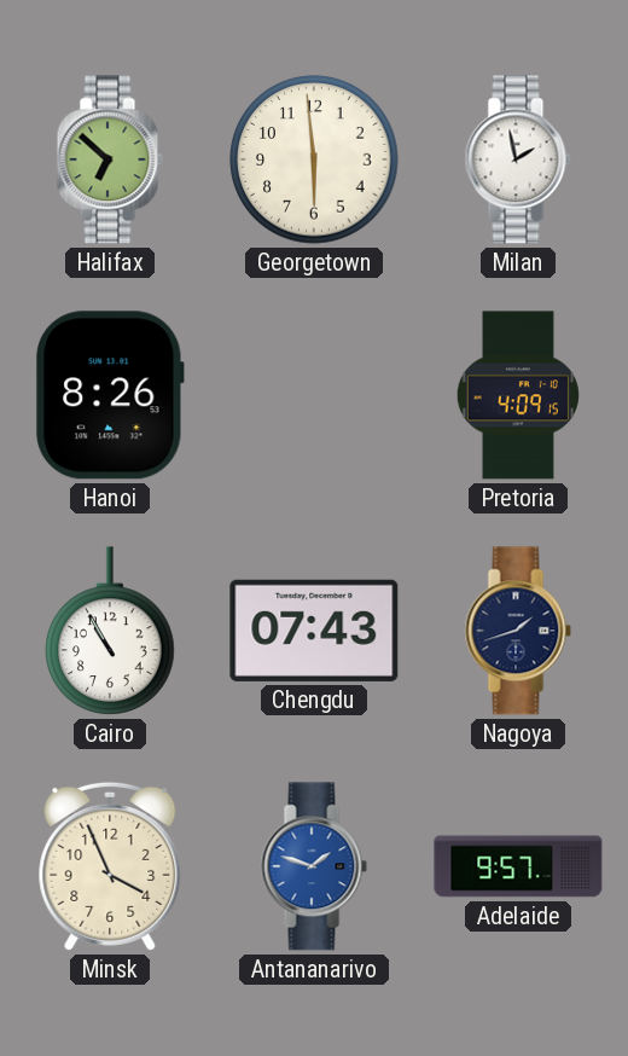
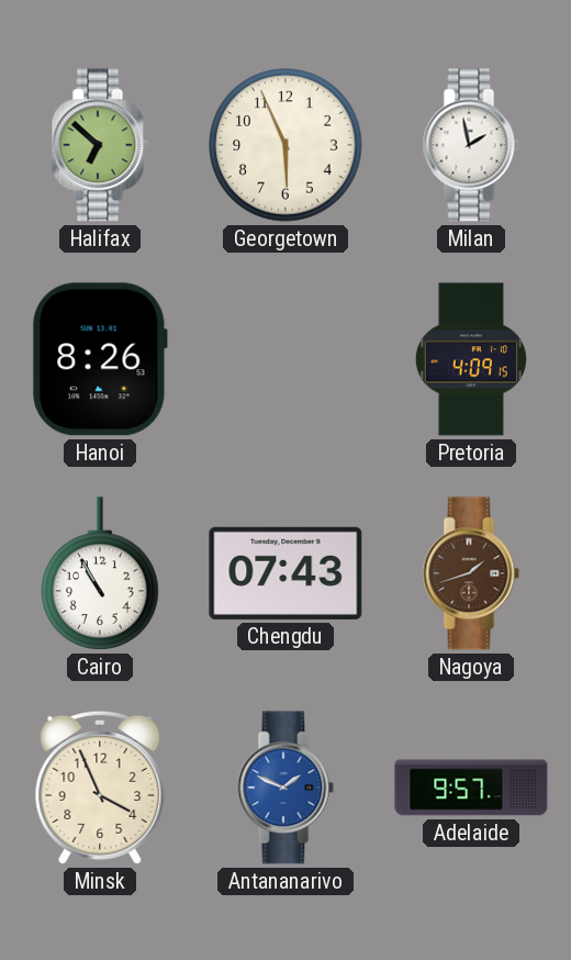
Georgetown: 5:59 -> 5:56 (285, 145)
Nagoya dial: navy -> brown (471, 573)
Antananarivo: 1:48 -> 1:49 (285, 788)
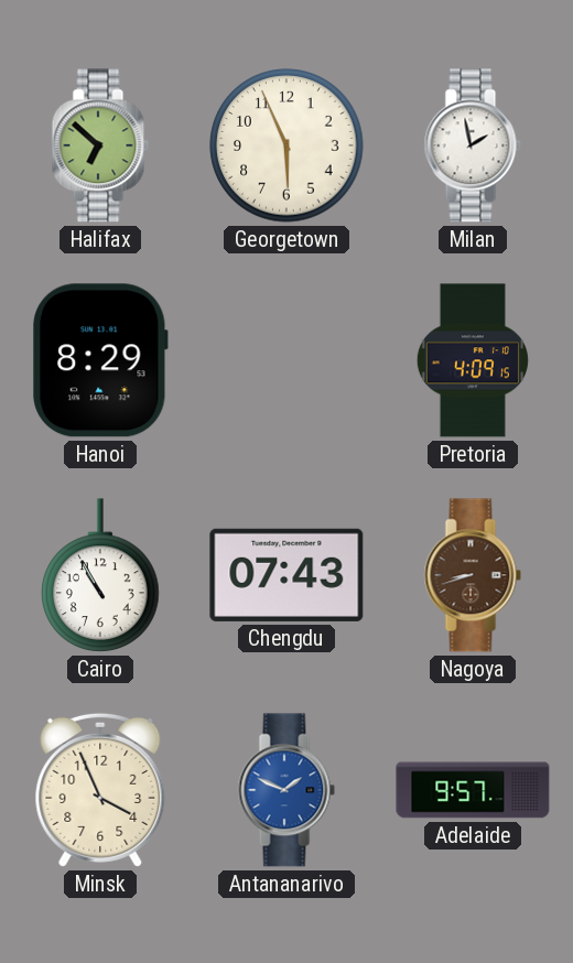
Hanoi: 8:26 -> 8:29 (100, 360)
Nagoya: 1:42 -> 8:42 (473, 575)
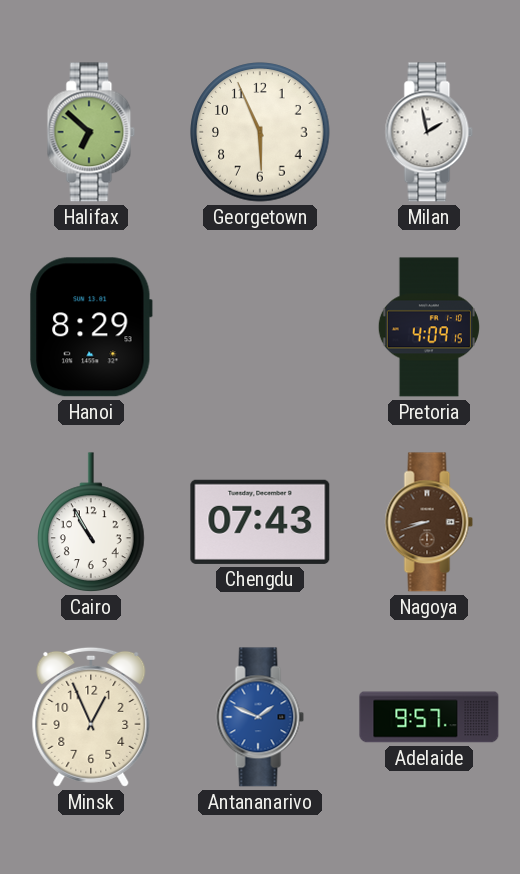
Minsk: 3:56 -> 12:56 (91, 717)
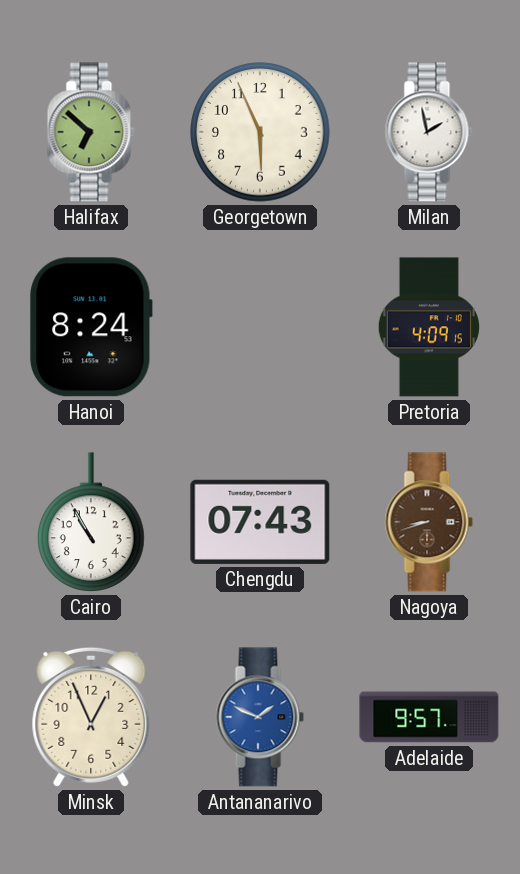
Hanoi: 8:29 -> 8:24 (91, 327)
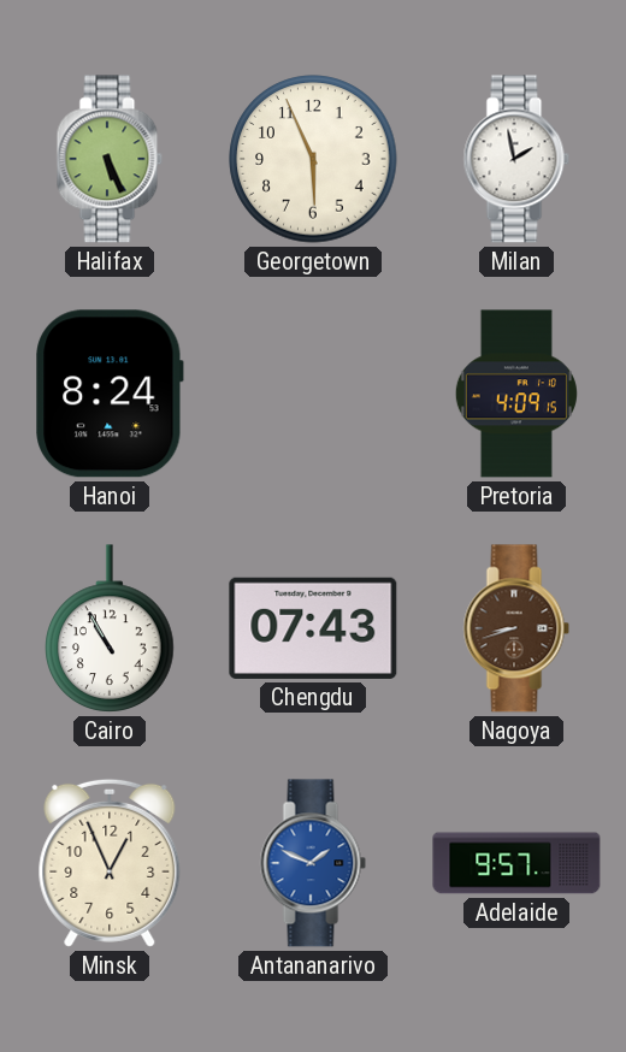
Halifax: 6:52 -> 5:26 (110, 159)
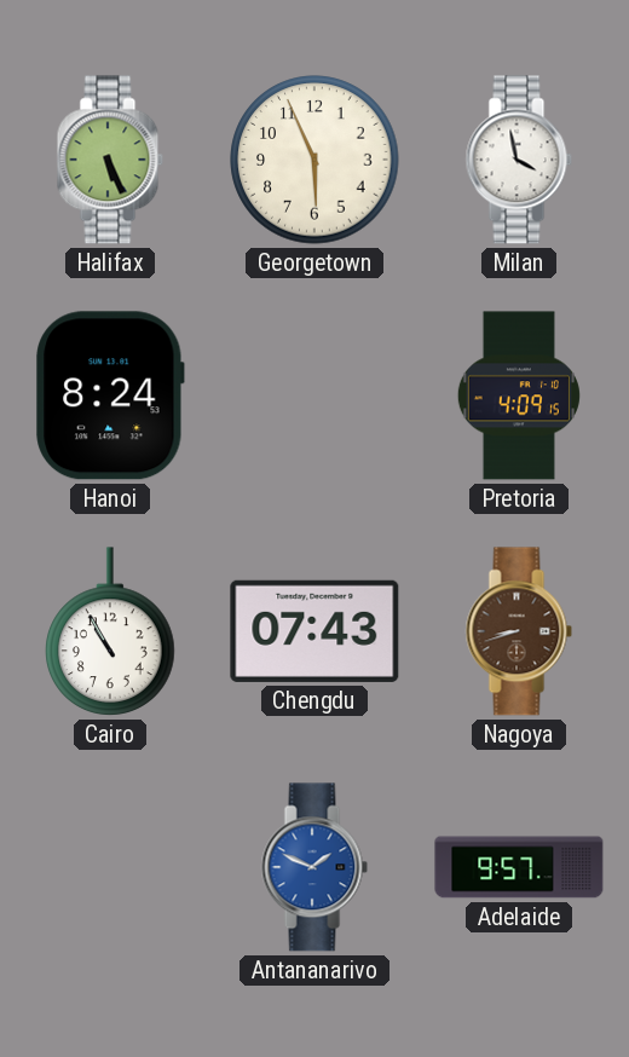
Milan: 1:58 -> 3:58 (519, 160)
Minsk: 12:56 -> none (110, 863)
